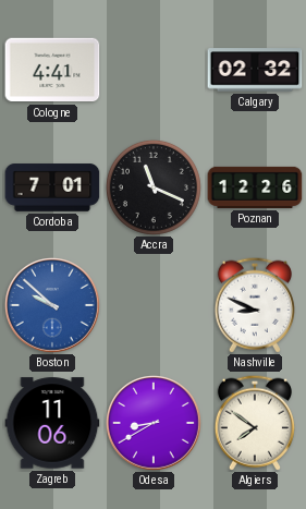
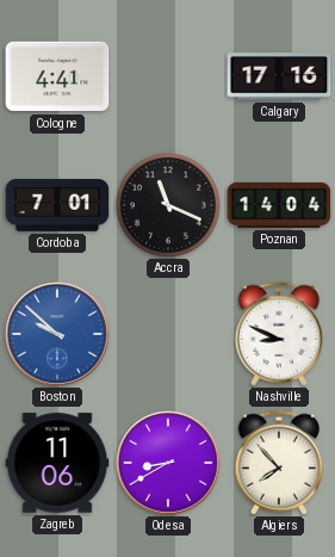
Calgary: 02:32 -> 17:16 (279, 76)
Poznan: 12:26 -> 14:04 (279, 205)
Algiers: 7:51 -> 7:53 (279, 463)
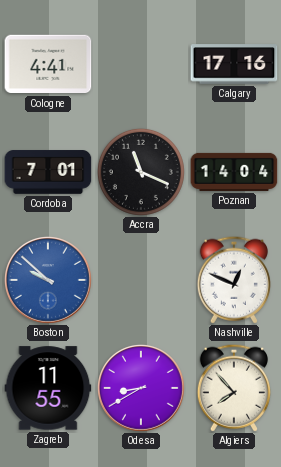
Nashville: 8:49 -> 12:49 (234, 280)
Zagreb: 11:06 -> 11:55 (48, 388)
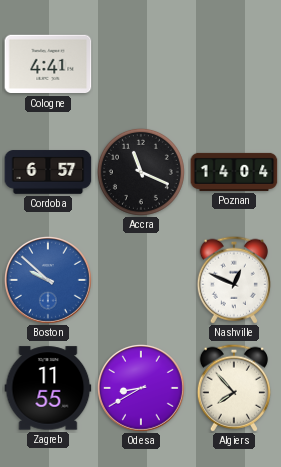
Calgary: 17:16 -> none (234, 64)
Cordoba: 7:01 -> 6:57 (48, 172)
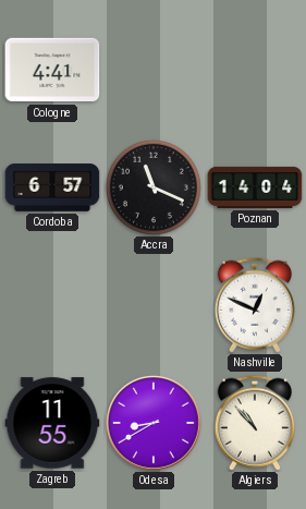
Boston: 9:52 -> none (48, 280)
Algiers: 7:53 -> 10:53 (255, 423)
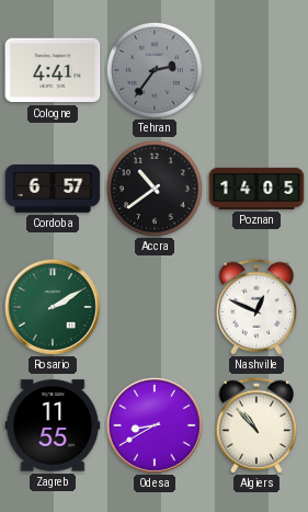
Tehran: none -> 2:36 (155, 70)
Accra: 11:19 -> 10:39 (155, 189)
Poznan: 14:04 -> 14:05 (256, 189)
Rosario: none -> 2:10 (53, 307)
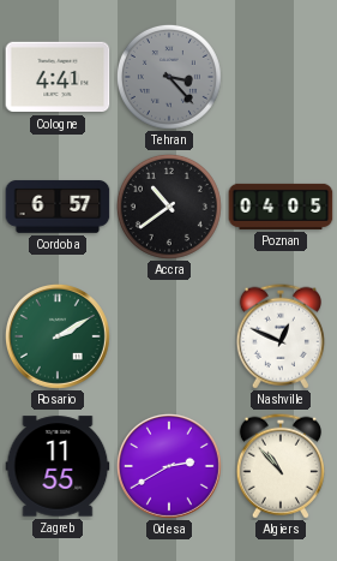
Tehran: 2:36 -> 3:23 (169, 77)
Poznan: 14:05 -> 04:05 (281, 207)
Odesa: 8:40 -> 2:40 (169, 466)
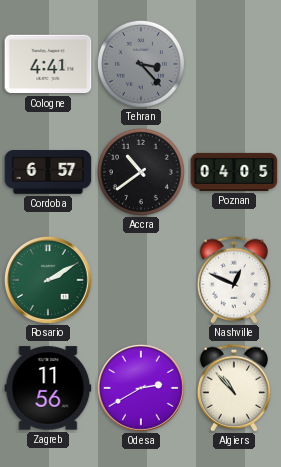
Zagreb: 11:55 -> 11:56 (48, 388)
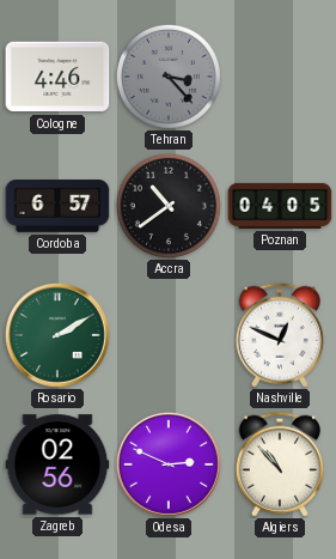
Cologne: 4:41 -> 4:46 (57, 77)
Zagreb: 11:56 -> 02:56 (57, 464)
Odesa: 2:40 -> 2:49 (169, 464)
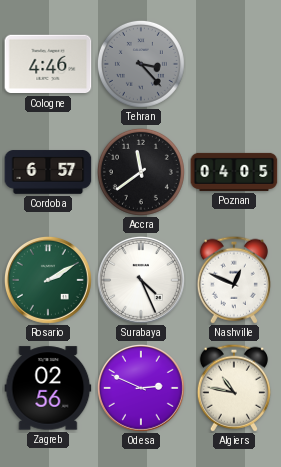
Accra: 10:39 -> 11:39 (141, 172)
Surabaya: none -> 4:26 (141, 280)
Algiers: 10:53 -> 10:47 (234, 388)
